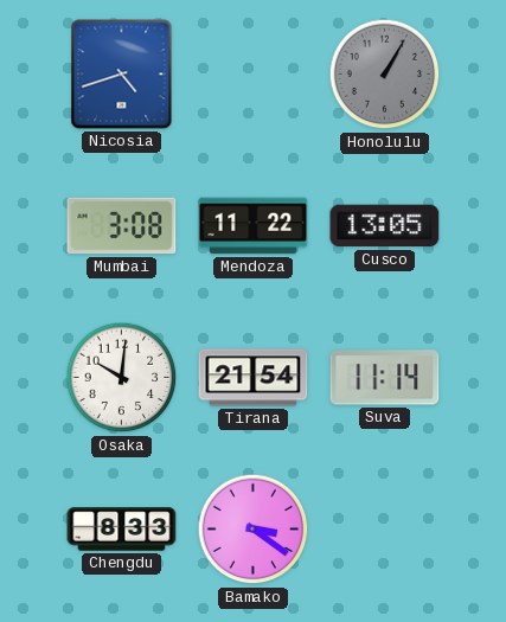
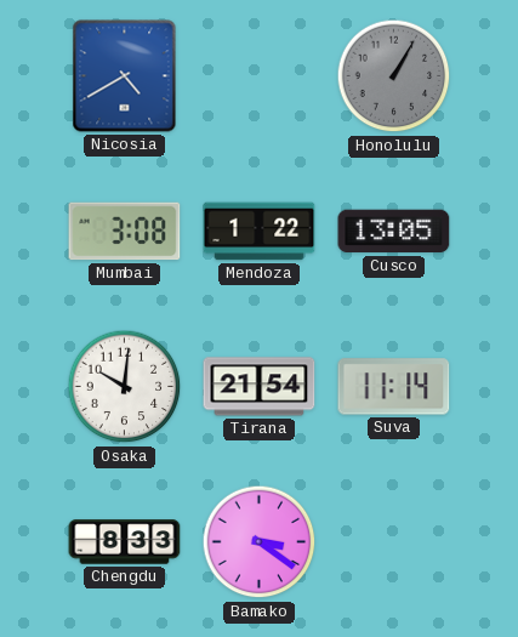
Nicosia: 4:42 -> 4:40 (125, 76)
Mendoza: 11:22 -> 1:22 (260, 232)
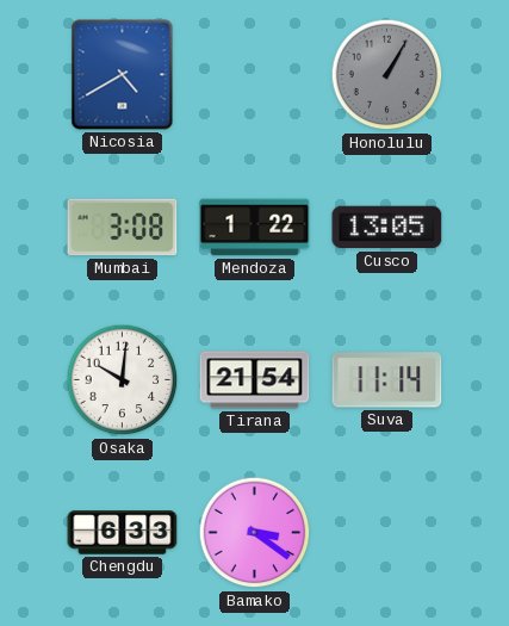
Chengdu: 8:33 -> 6:33 (123, 533)
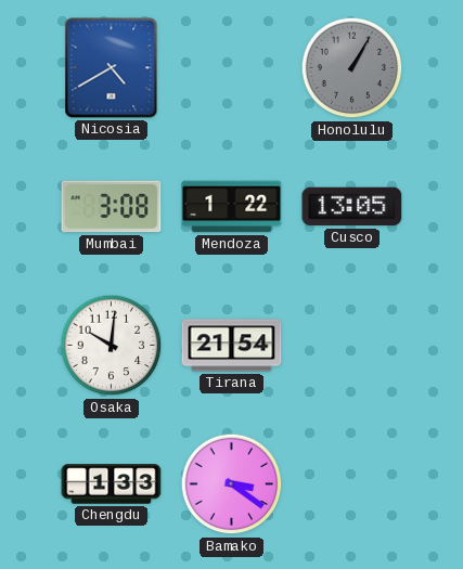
Suva: 11:14 -> none (387, 380)
Chengdu: 6:33 -> 1:33 (112, 484)
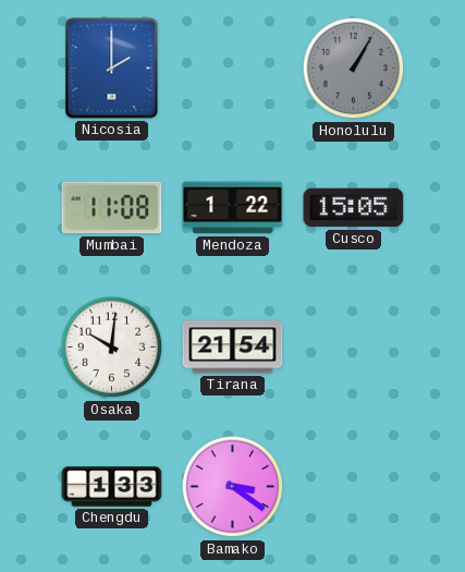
Nicosia: 4:40 -> 2:00 (112, 69)
Mumbai: 3:08 -> 11:08 (112, 208)
Cusco: 13:05 -> 15:05 (354, 208)
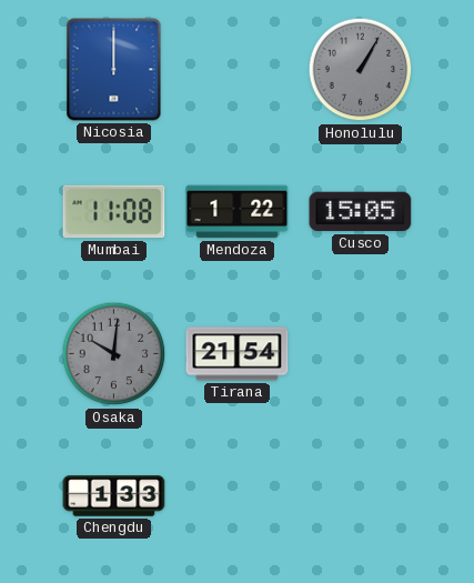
Nicosia: 2:00 -> 12:00 (114, 70)
Osaka dial: white -> grey (114, 354)
Bamako: 3:21 -> none (233, 487)
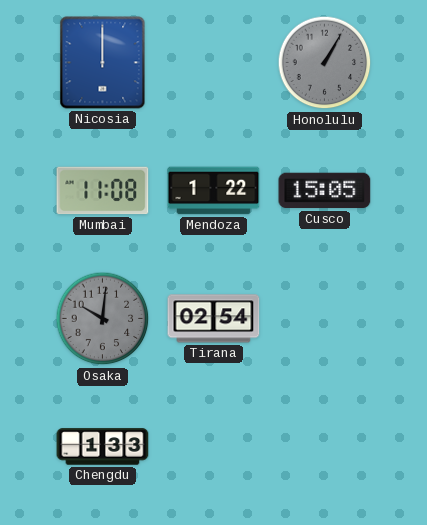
Tirana: 21:54 -> 02:54 (214, 319)
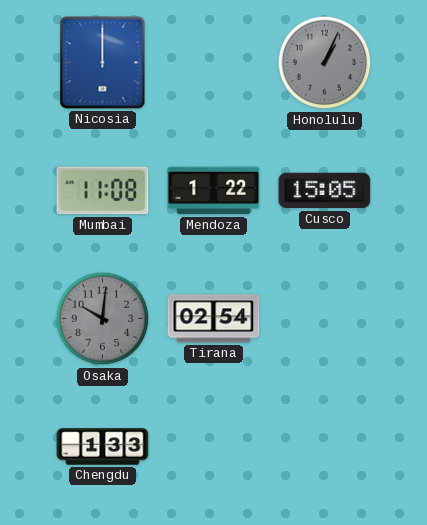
Honolulu: 1:05 -> 1:04 (325, 63)
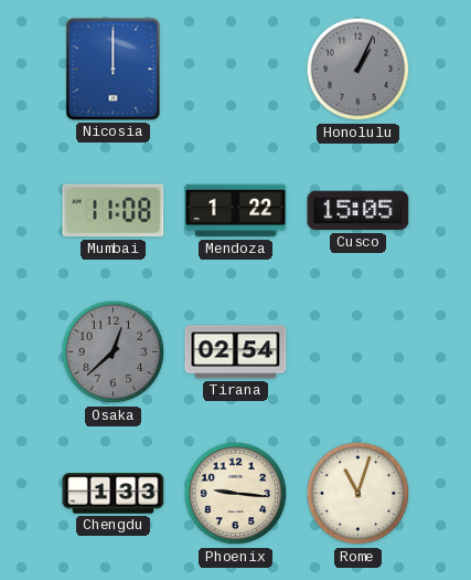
Osaka: 10:01 -> 12:38 (114, 352)
Phoenix: none -> 9:16 (236, 494)
Rome: none -> 11:03 (358, 494)
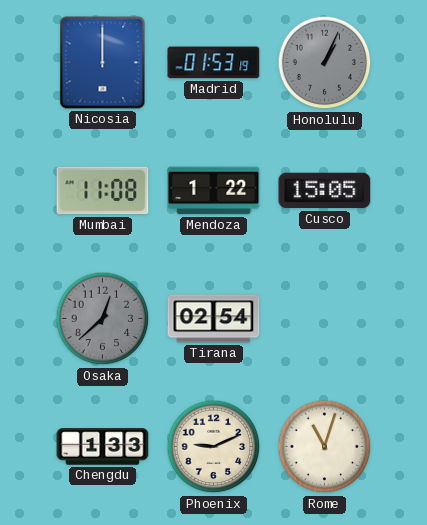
Madrid: none -> 01:53 (214, 63)
Phoenix: 9:16 -> 9:11 (214, 447)
